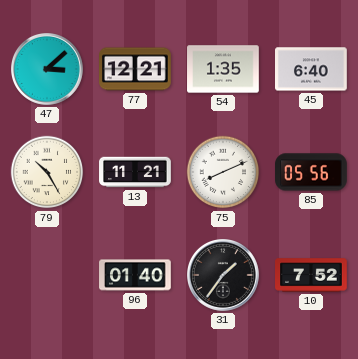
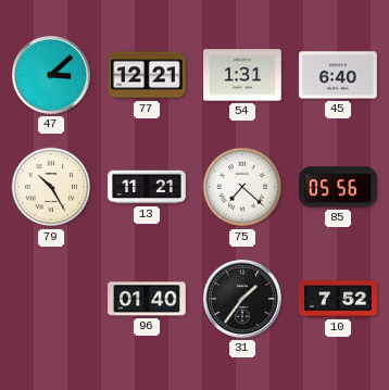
54: 1:35 -> 1:31 (242, 75)
75: 8:11 -> 7:22 (242, 187)
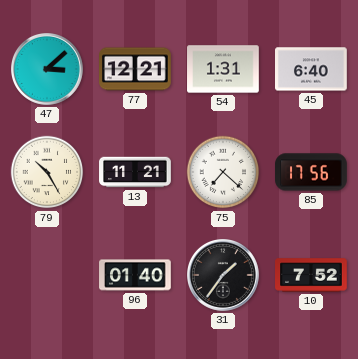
85: 05:56 -> 17:56 (311, 172)
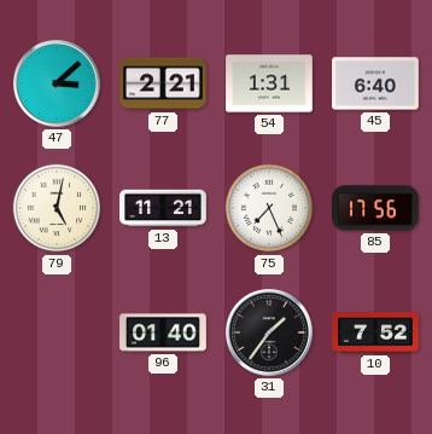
77: 12:21 -> 2:21 (163, 83)
79: 10:25 -> 5:02 (57, 208)
75: 7:22 -> 7:26 (269, 208)
